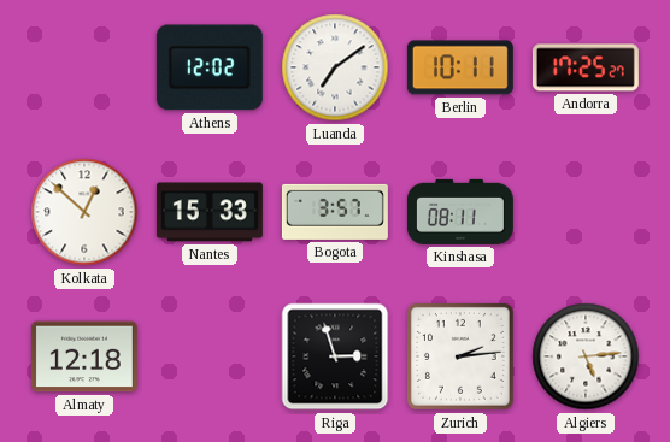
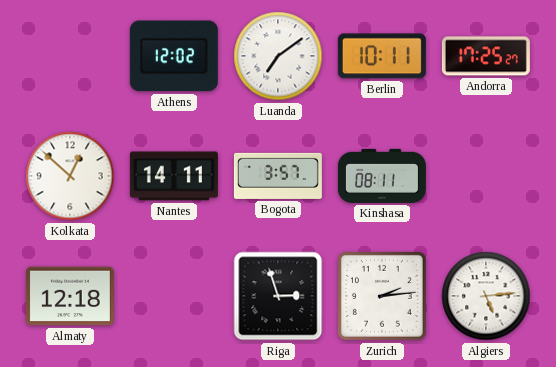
Nantes: 15:33 -> 14:11 (174, 176)
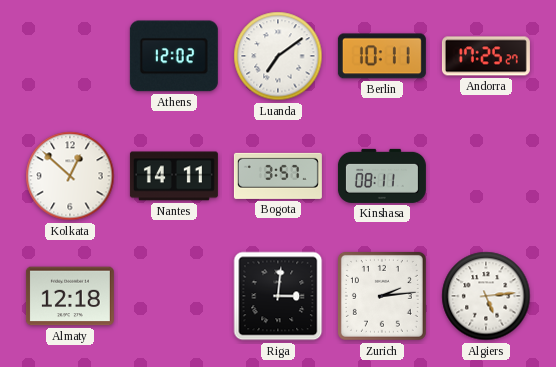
Riga: 2:57 -> 3:01 (278, 296)
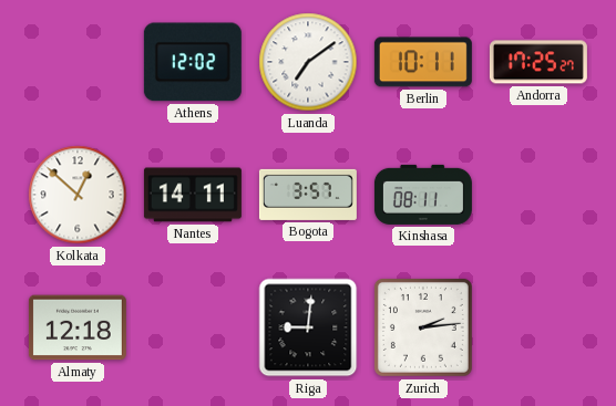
Riga: 3:01 -> 9:01 (308, 327)
Algiers: 5:14 -> none (486, 296)
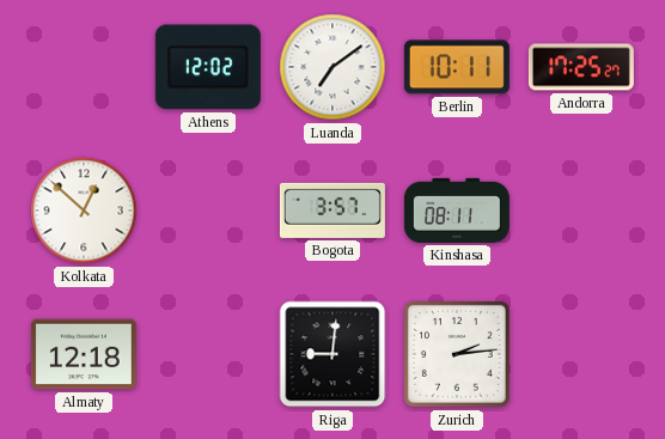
Nantes: 14:11 -> none (193, 195)
